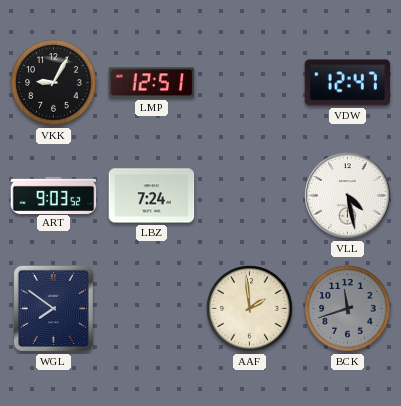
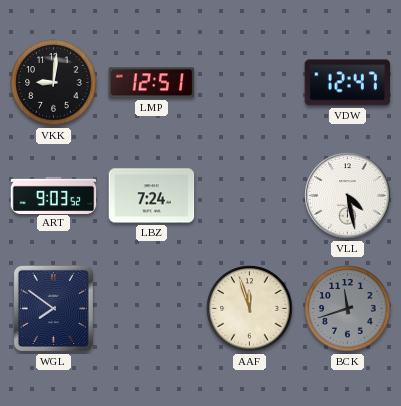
VKK: 9:05 -> 9:01 (54, 83)
AAF: 1:59 -> 11:57 (250, 309)
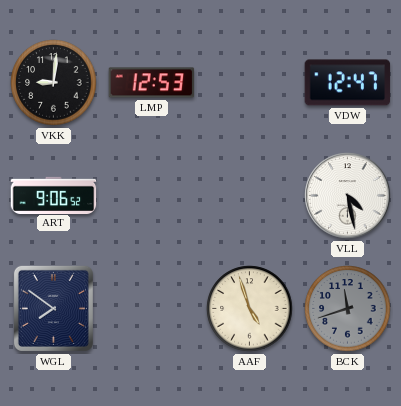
LMP: 12:51 -> 12:53 (152, 83)
ART: 9:03 -> 9:06 (54, 195)
LBZ: 7:24 -> none (152, 196)
AAF: 11:57 -> 4:57 (250, 309)
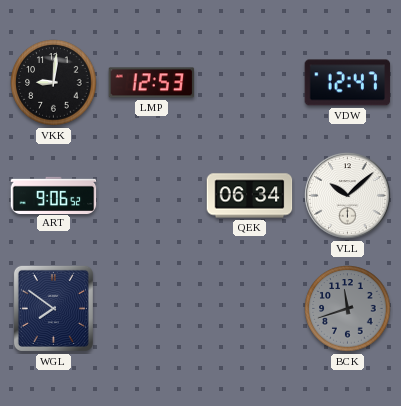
QEK: none -> 06:34 (250, 196)
VLL: 4:28 -> 10:08 (348, 196)
AAF: 4:57 -> none (250, 309)
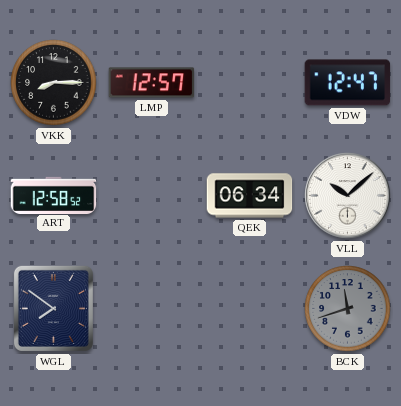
VKK: 9:01 -> 8:15 (54, 83)
LMP: 12:53 -> 12:57 (152, 83)
ART: 9:06 -> 12:58 (54, 195)
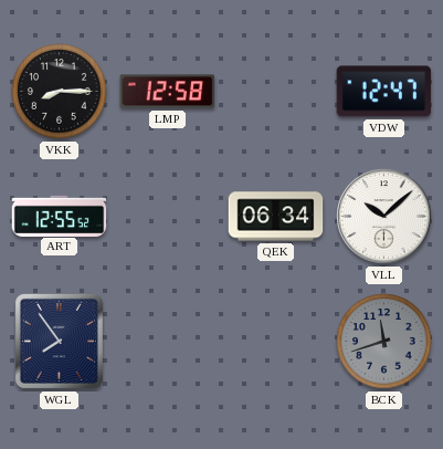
LMP: 12:57 -> 12:58 (168, 92)
ART: 12:58 -> 12:55 (60, 216)
WGL: 7:51 -> 7:54 (59, 341)
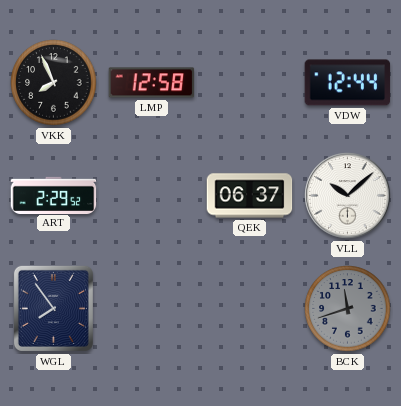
VKK: 8:15 -> 7:56 (54, 83)
VDW: 12:47 -> 12:44 (348, 83)
ART: 12:55 -> 2:29 (54, 195)
QEK: 06:34 -> 06:37 (250, 196)
